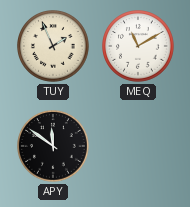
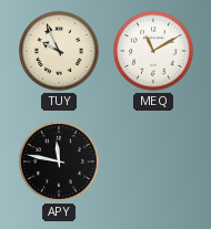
TUY: 1:56 -> 9:56 (60, 52)
APY: 11:51 -> 11:47 (60, 163)
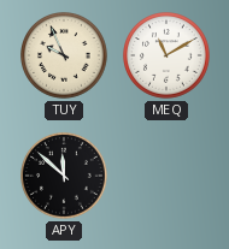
APY: 11:47 -> 11:52 (65, 177)
